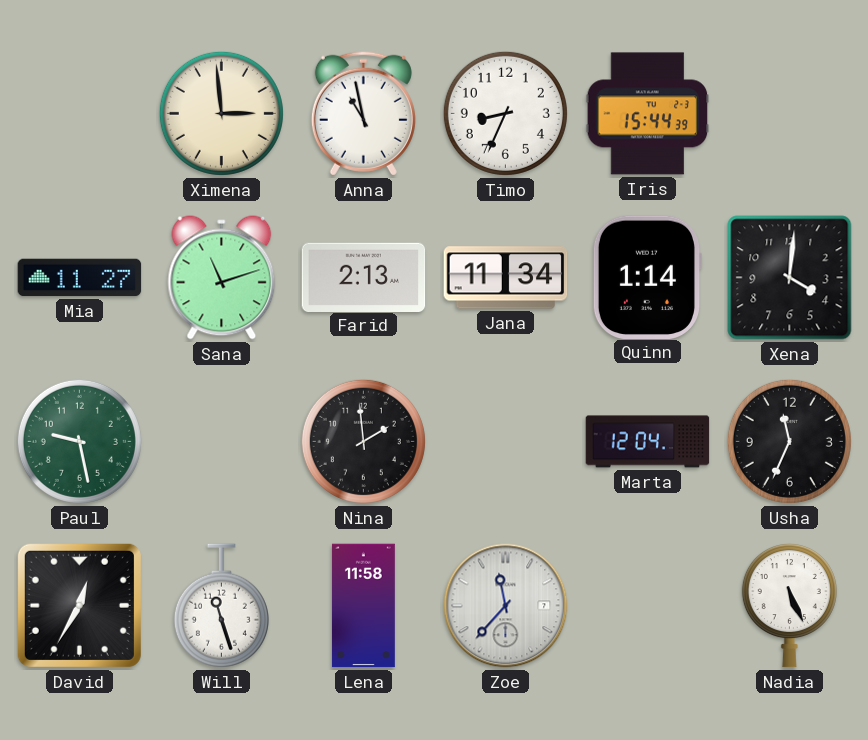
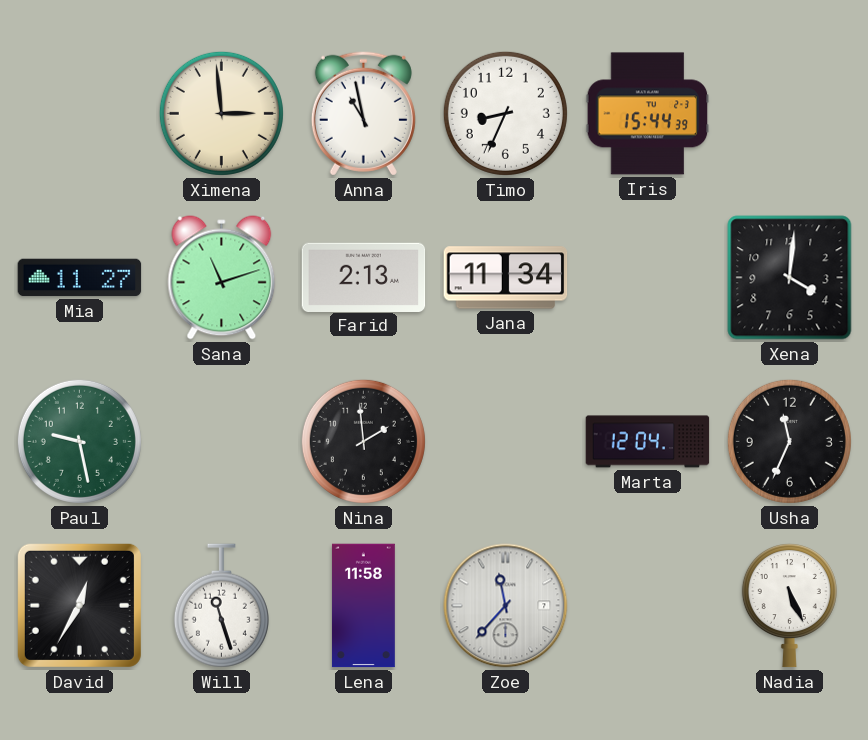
Quinn: 1:14 -> none (646, 277)
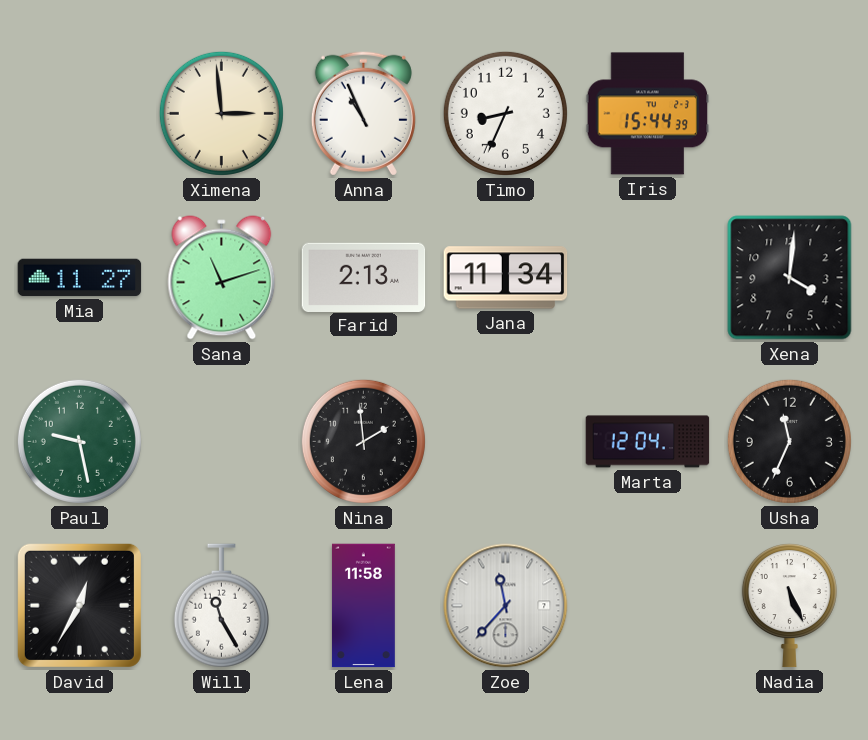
Anna: 10:58 -> 10:56 (363, 113)
Will: 11:27 -> 11:25 (221, 606)
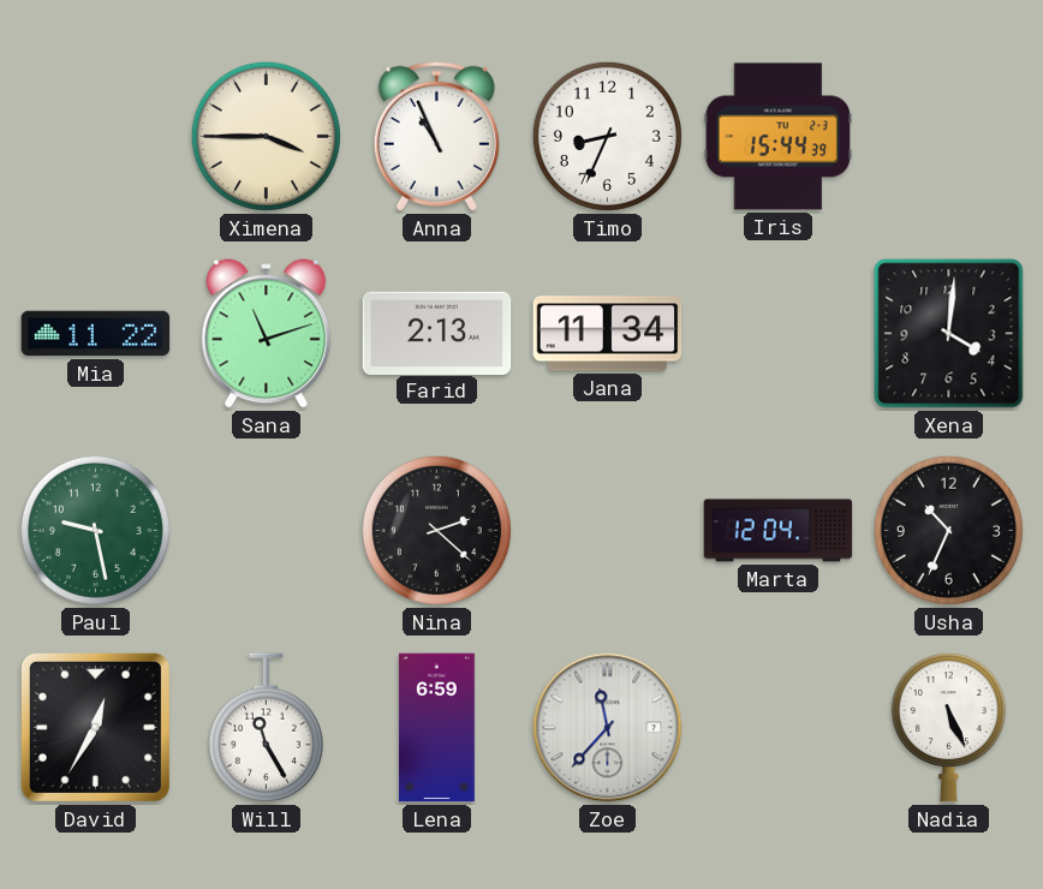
Ximena: 2:59 -> 3:45 (266, 136)
Mia: 11:27 -> 11:22 (96, 334)
Nina: 1:59 -> 2:22 (436, 530)
Usha: 11:34 -> 10:34 (948, 530)
Lena: 11:58 -> 6:59 (436, 728)
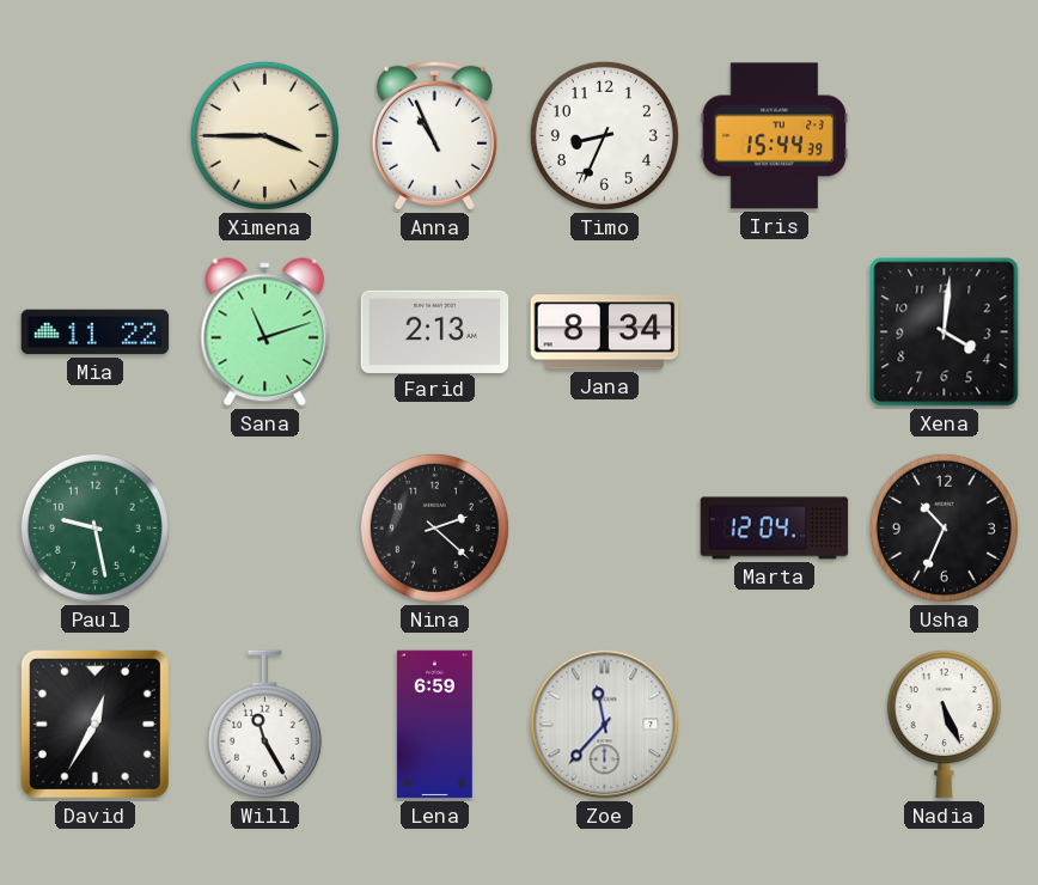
Jana: 11:34 -> 8:34 (605, 332)
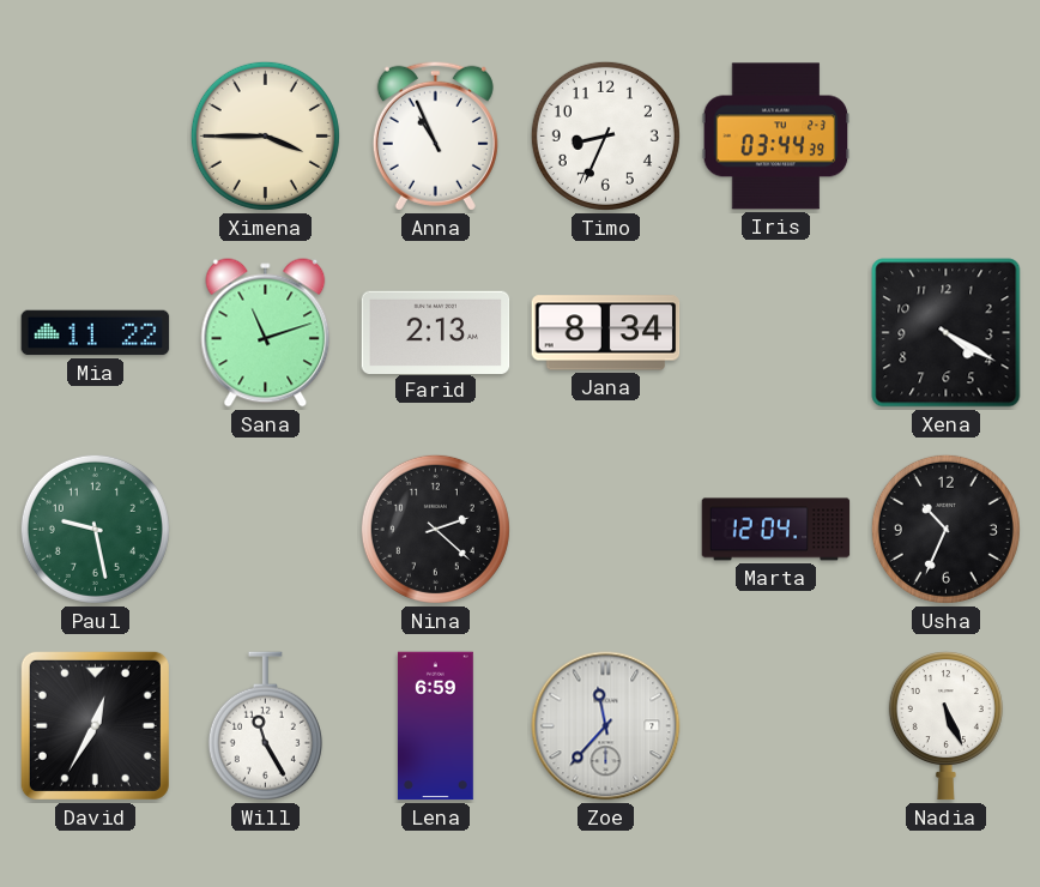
Iris: 15:44 -> 03:44 (776, 137)
Xena: 4:01 -> 4:20 (947, 333)
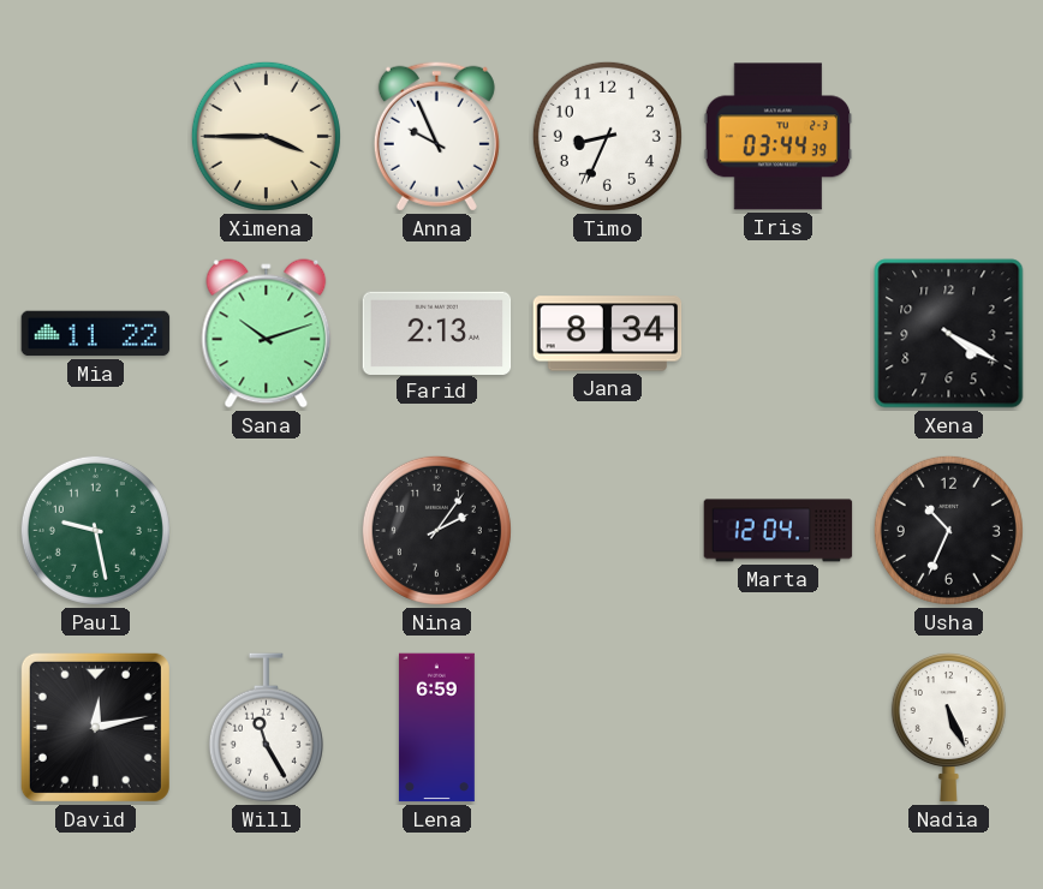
Anna: 10:56 -> 9:56 (436, 136)
Sana: 11:12 -> 10:12 (267, 334)
Nina: 2:22 -> 2:06 (436, 530)
David: 12:35 -> 12:13 (95, 727)
Zoe: 11:37 -> none (606, 726)
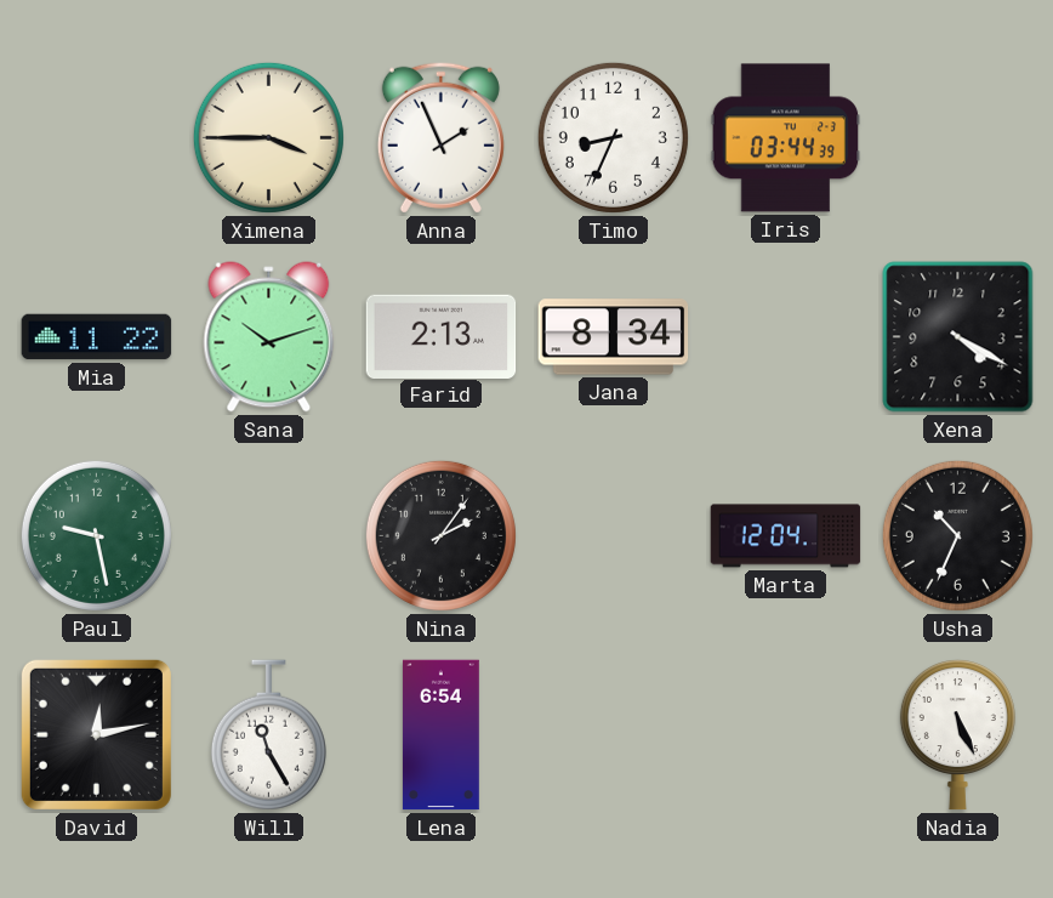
Anna: 9:56 -> 1:56 (440, 137)
Lena: 6:59 -> 6:54 (440, 735)
